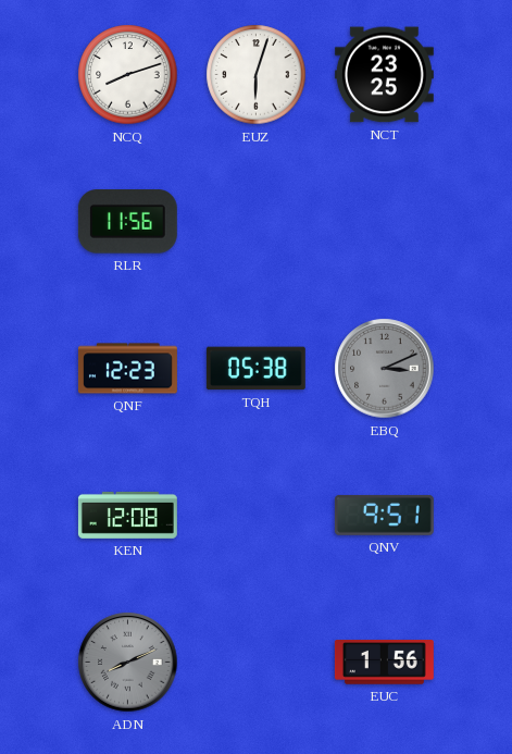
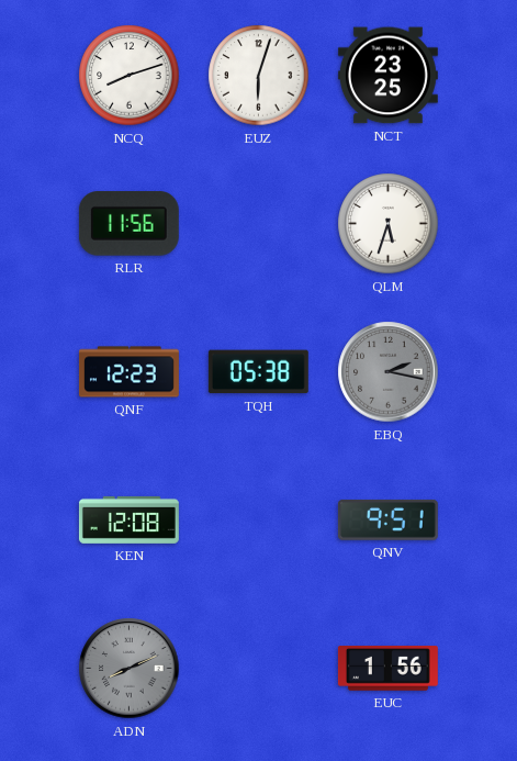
QLM: none -> 5:33 (389, 224)
EBQ: 3:11 -> 2:17 (389, 372)
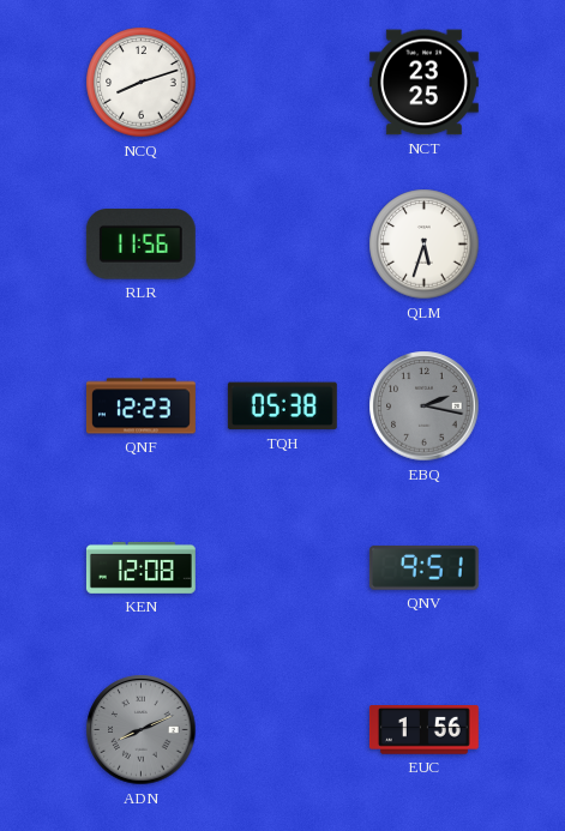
EUZ: 6:03 -> none (259, 76)
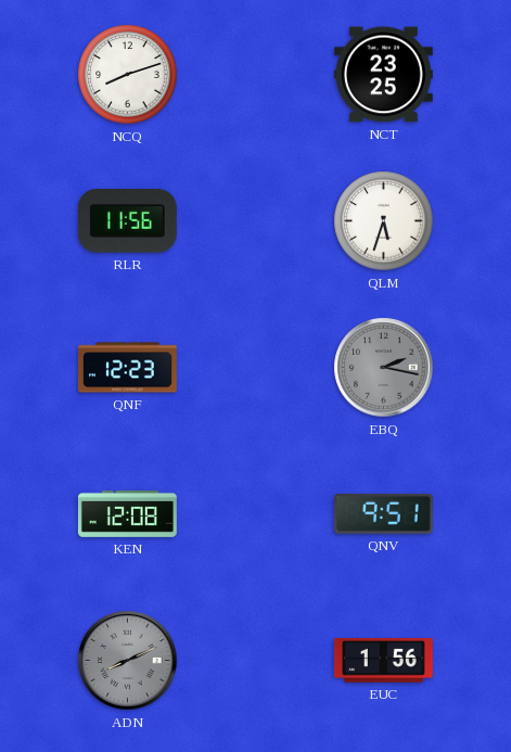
TQH: 05:38 -> none (282, 407)
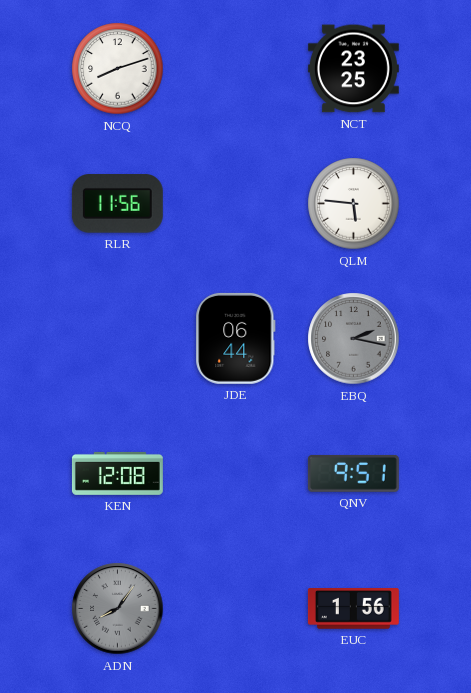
QLM: 5:33 -> 5:46 (354, 204)
QNF: 12:23 -> none (127, 368)
JDE: none -> 06:44 (236, 338)
ADN: 8:11 -> 8:06 (118, 609)
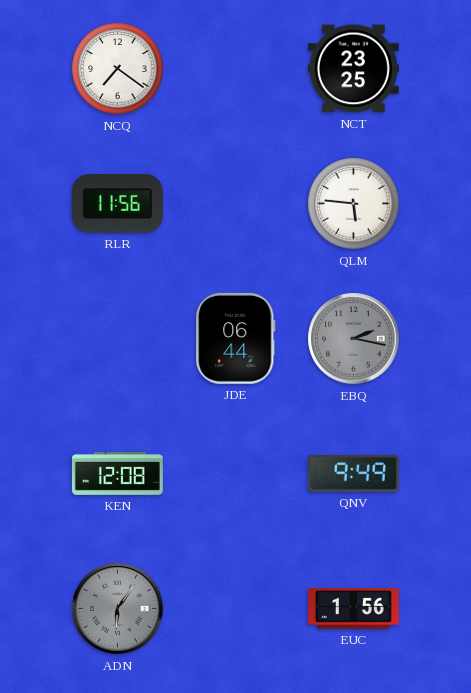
NCQ: 8:12 -> 7:21 (118, 69)
QNV: 9:51 -> 9:49 (353, 473)
ADN: 8:06 -> 6:06 (118, 609)
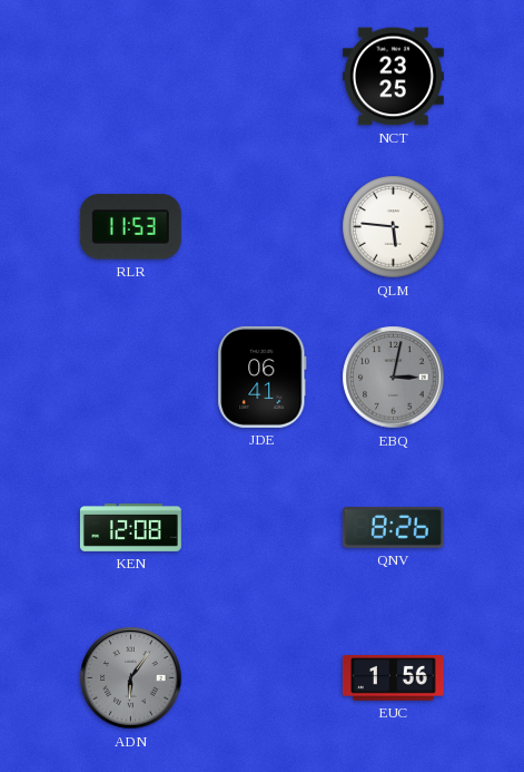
NCQ: 7:21 -> none (118, 69)
RLR: 11:56 -> 11:53 (130, 227)
JDE: 06:44 -> 06:41 (263, 377)
EBQ: 2:17 -> 3:02 (394, 378)
QNV: 9:49 -> 8:26 (393, 527)
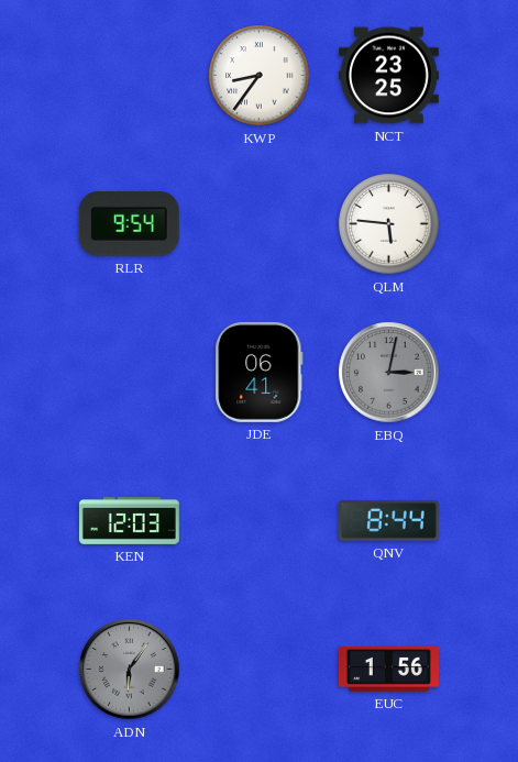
KWP: none -> 8:36 (260, 76)
RLR: 11:53 -> 9:54 (129, 224)
KEN: 12:08 -> 12:03 (129, 520)
QNV: 8:26 -> 8:44 (388, 520)
